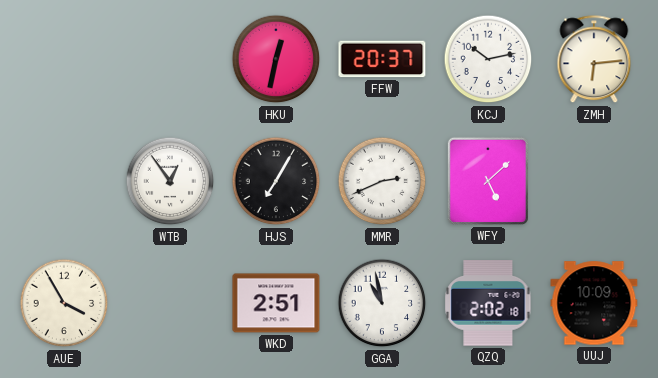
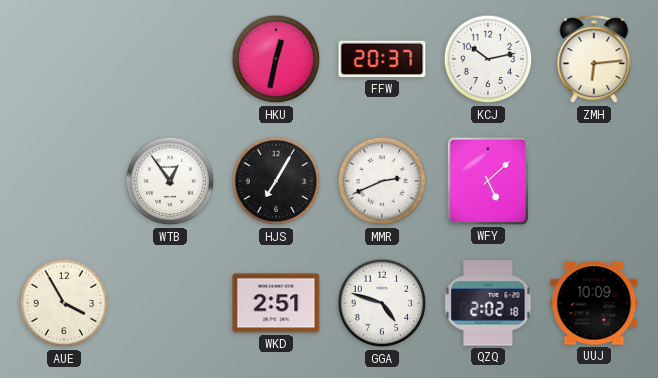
GGA: 10:58 -> 4:48 (382, 303)
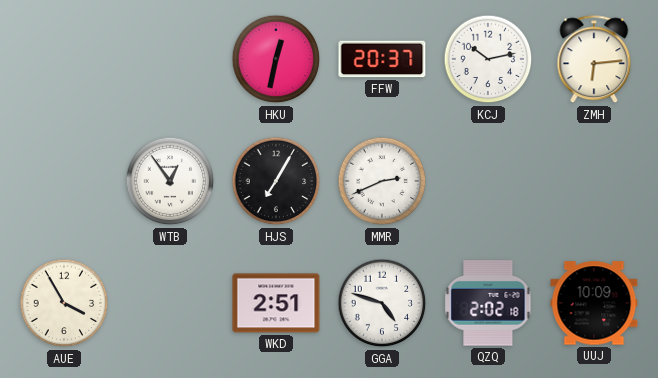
WFY: 5:08 -> none (488, 181)
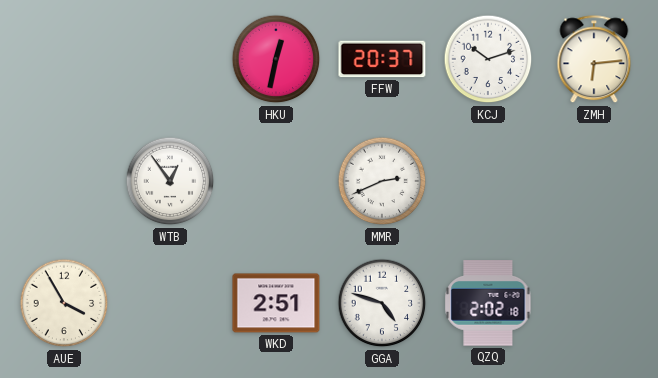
KCJ: 10:13 -> 10:12 (488, 59)
HJS: 7:05 -> none (276, 181)
UUJ: 10:09 -> none (594, 303)
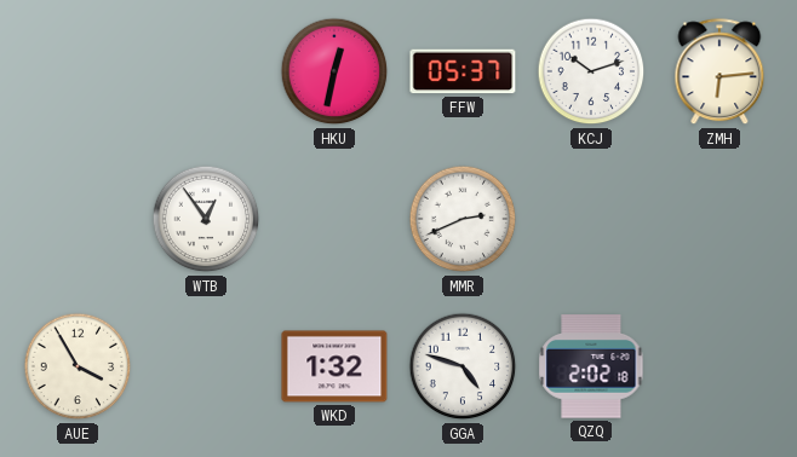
FFW: 20:37 -> 05:37 (463, 71)
WKD: 2:51 -> 1:32 (334, 366)
